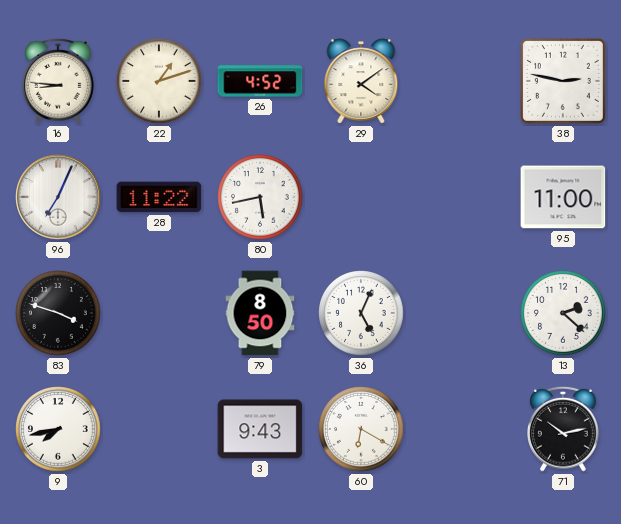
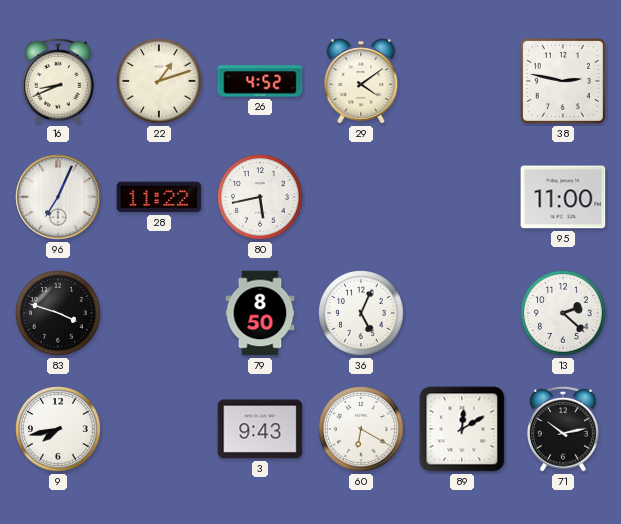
16: 8:46 -> 8:41 (58, 81)
89: none -> 12:10 (462, 429)
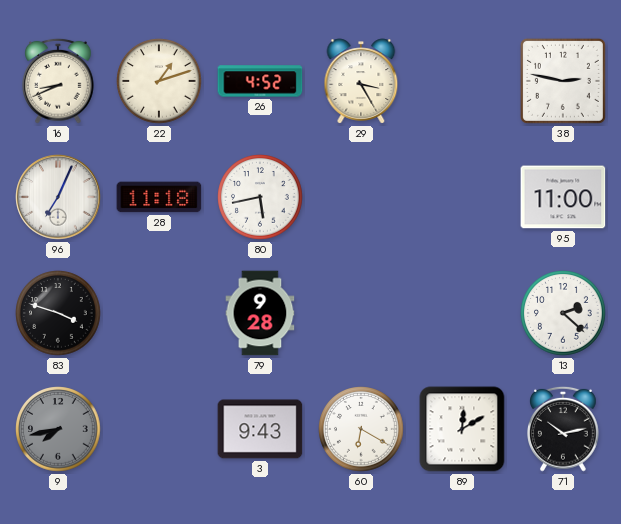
29: 4:09 -> 3:25 (361, 81)
28: 11:22 -> 11:18 (159, 197)
79: 8:50 -> 9:28 (260, 313)
36: 5:04 -> none (361, 313)
9 dial: white -> grey (58, 429)
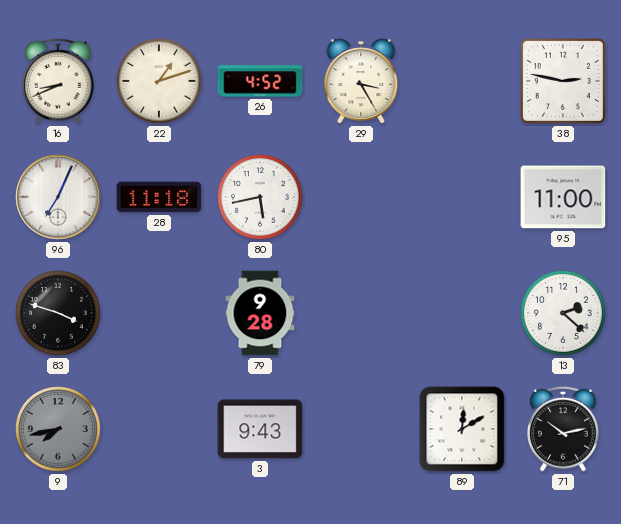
60: 6:20 -> none (361, 429)
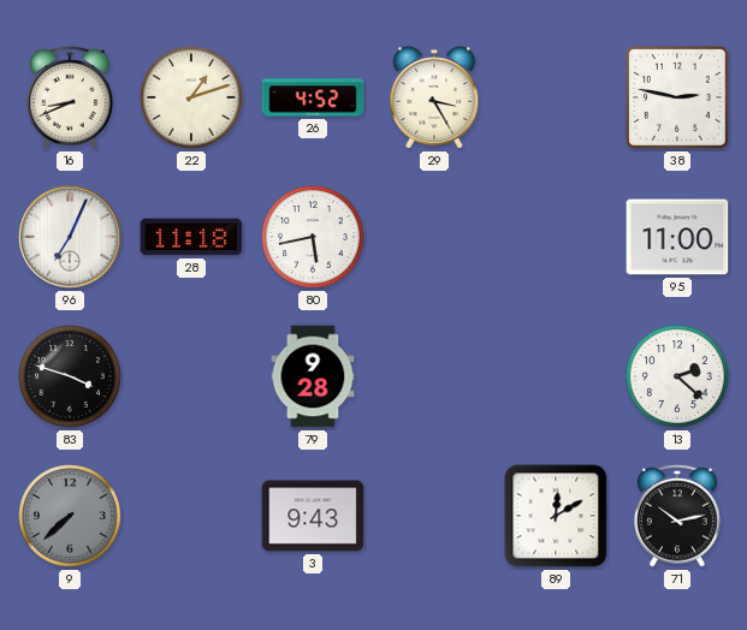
9: 7:43 -> 7:38 (70, 516)
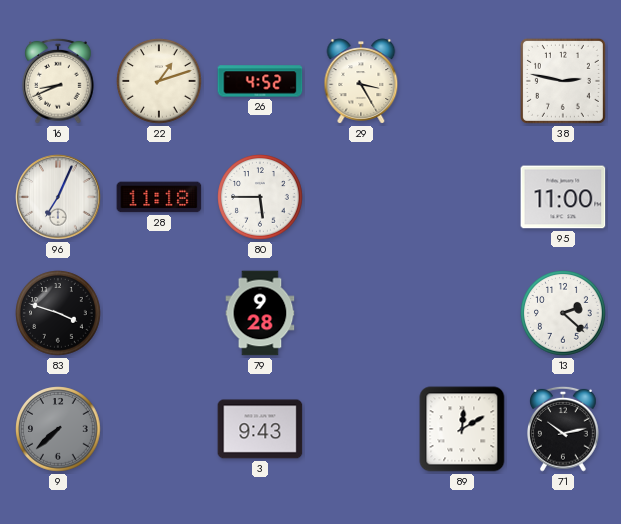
80: 5:43 -> 5:45 (260, 197)
